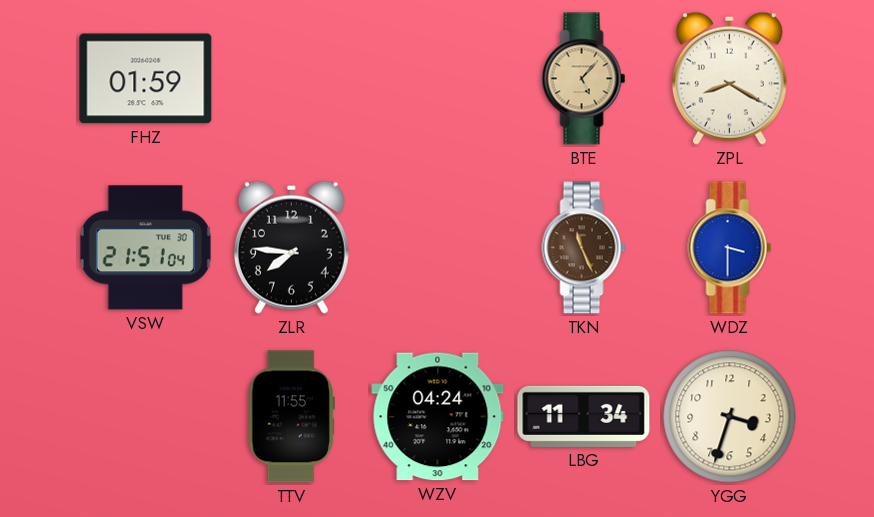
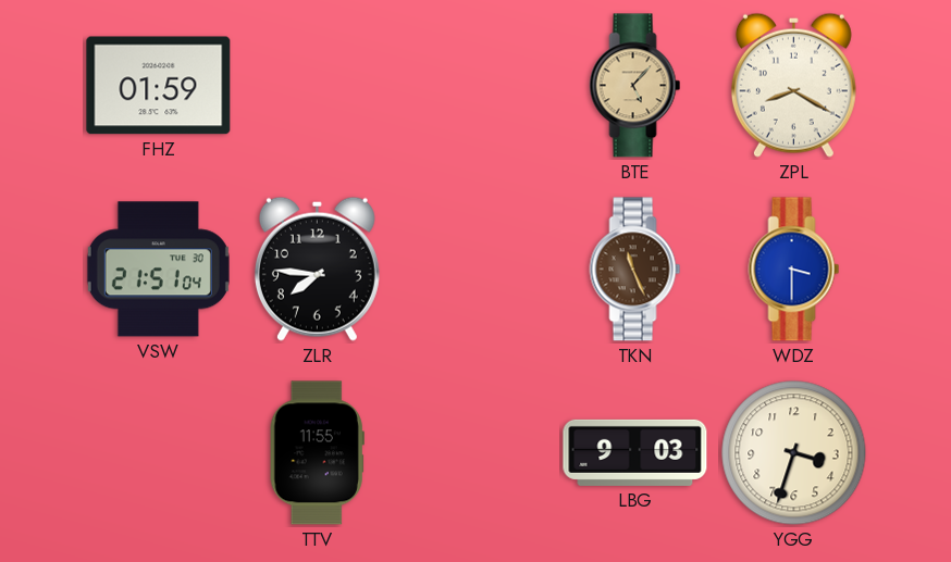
WZV: 04:24 -> none (438, 417)
LBG: 11:34 -> 9:03 (635, 452)
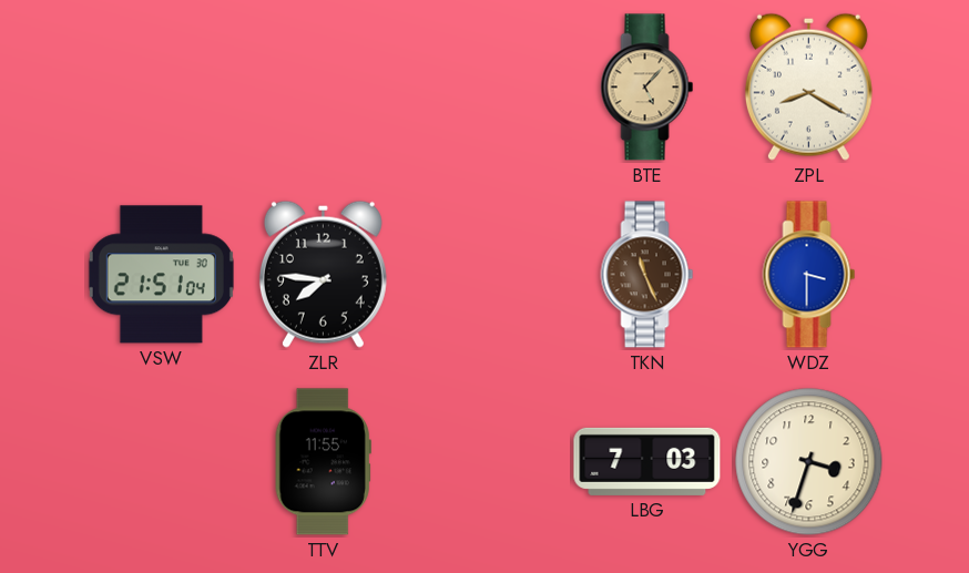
FHZ: 01:59 -> none (159, 86)
LBG: 9:03 -> 7:03 (647, 461)
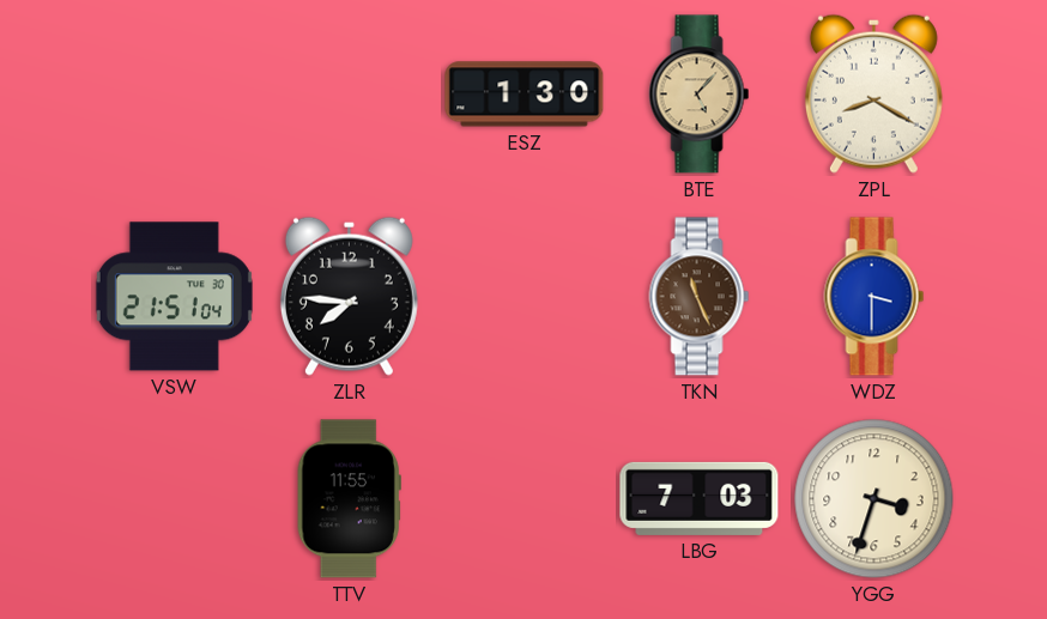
ESZ: none -> 1:30 (525, 95)
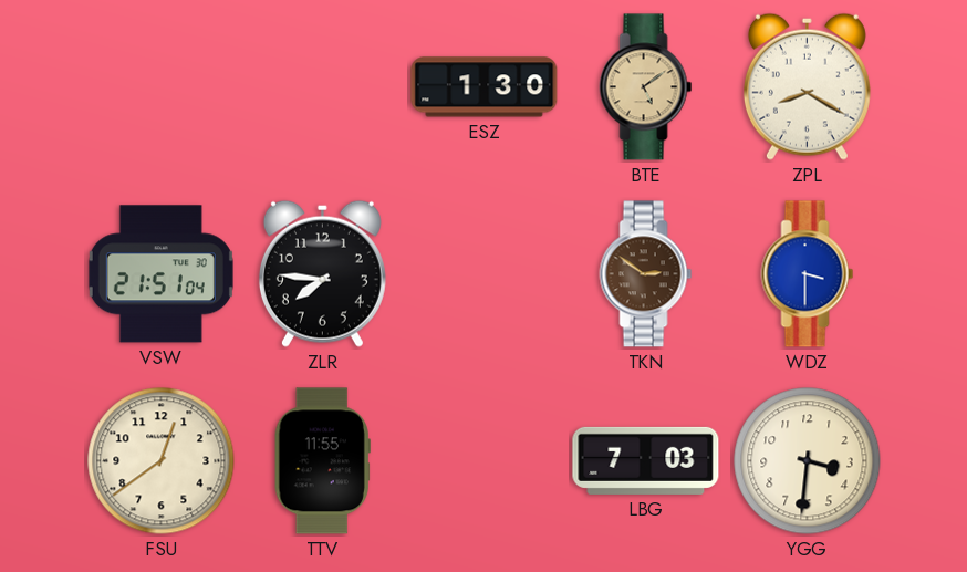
BTE: 5:07 -> 5:09 (646, 87)
TKN: 11:26 -> 2:51 (646, 274)
FSU: none -> 12:39 (162, 461)
YGG: 3:33 -> 3:31 (808, 461)
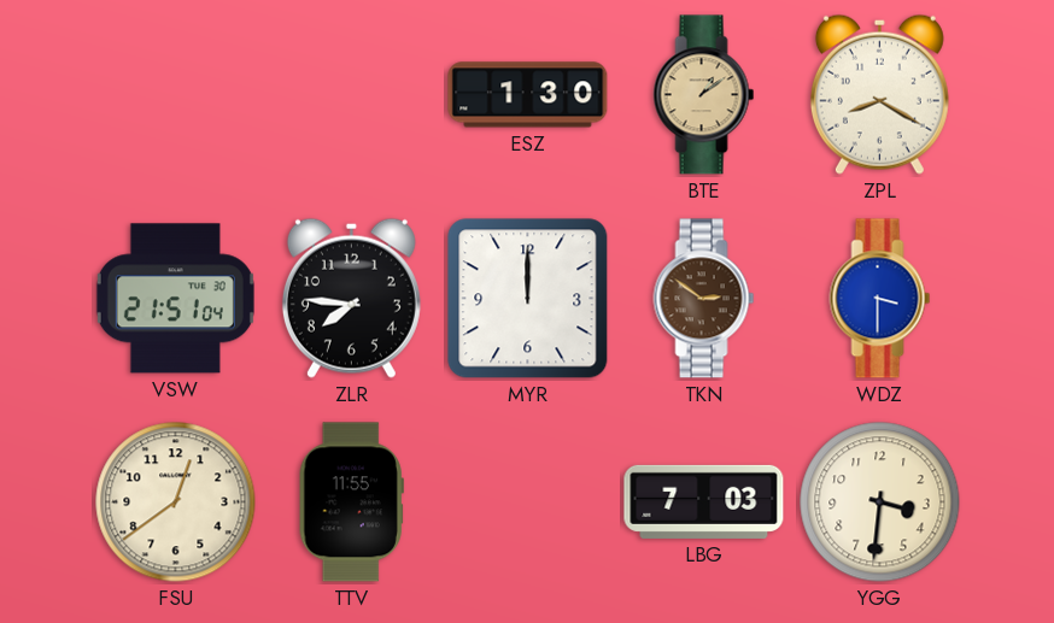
BTE: 5:09 -> 1:09 (704, 95)
MYR: none -> 12:00 (528, 299)
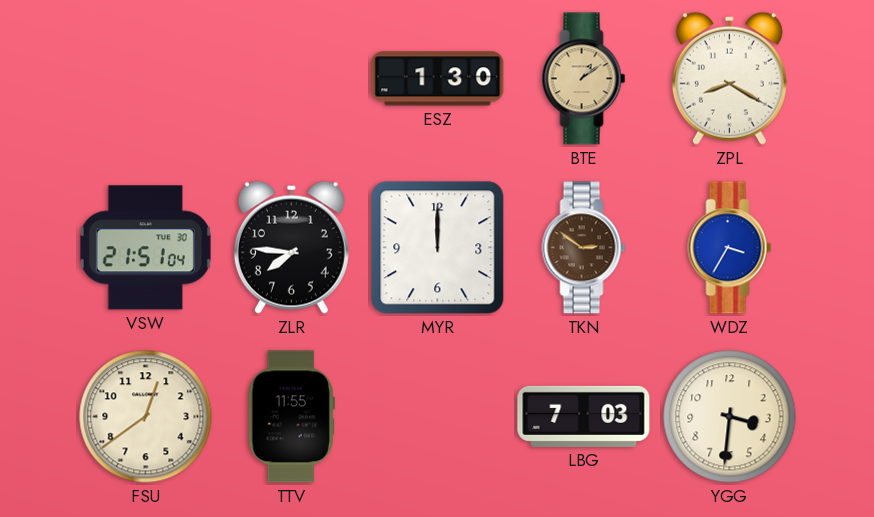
WDZ: 3:30 -> 3:35 (730, 248)
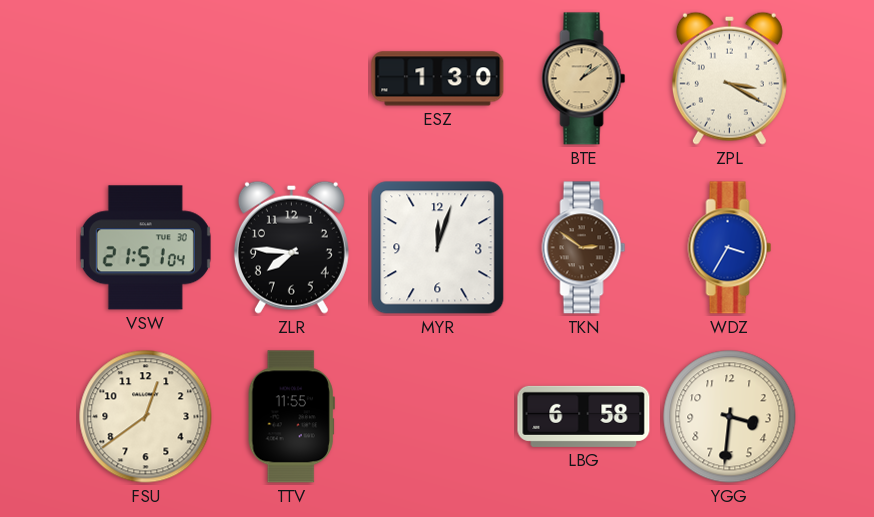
ZPL: 8:20 -> 3:20 (729, 78)
MYR: 12:00 -> 12:03 (438, 248)
LBG: 7:03 -> 6:58 (584, 416)
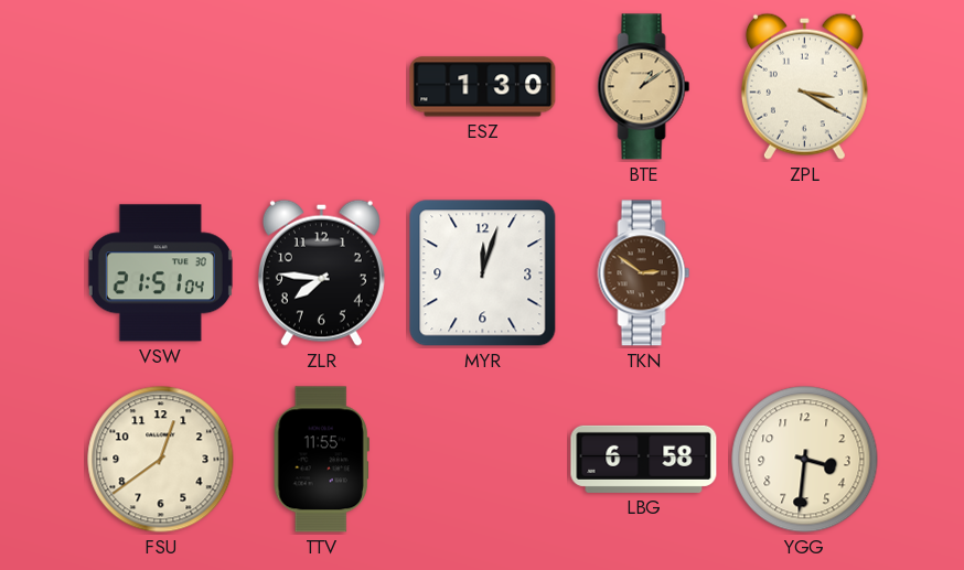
WDZ: 3:35 -> none (730, 248)
